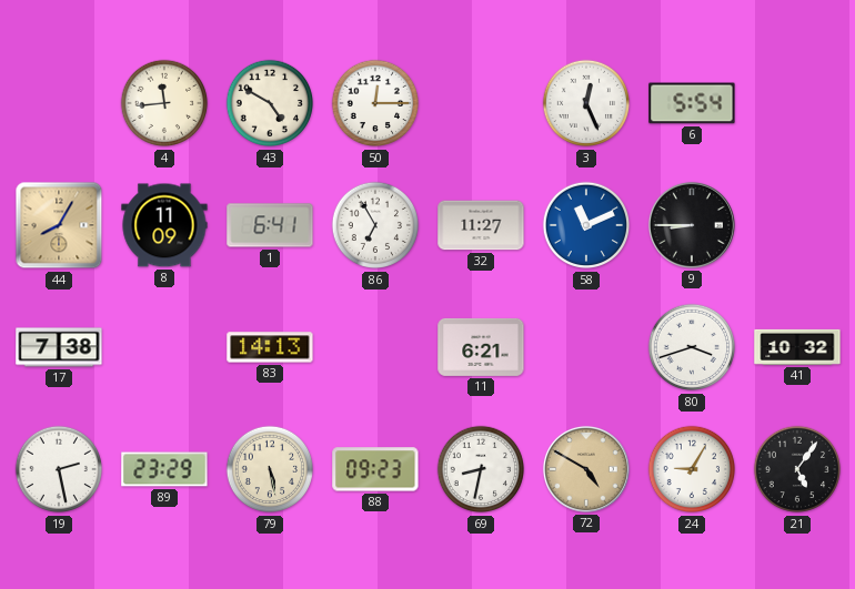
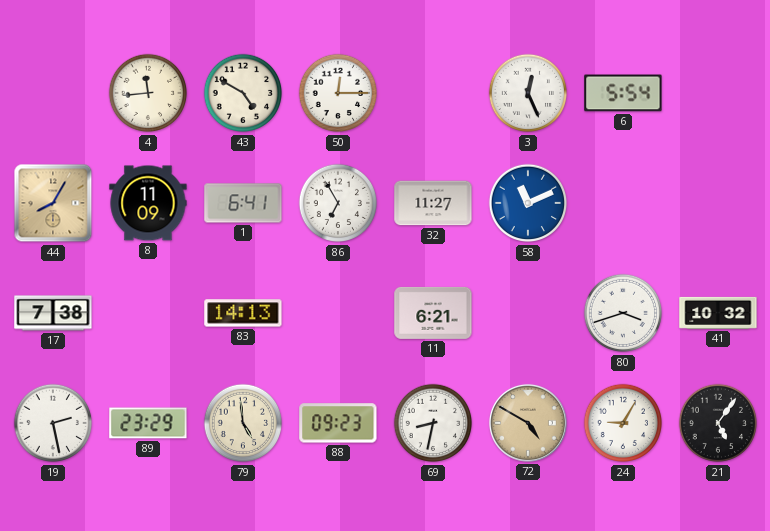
9: 8:45 -> none (692, 225)
79: 5:28 -> 4:59 (243, 423)
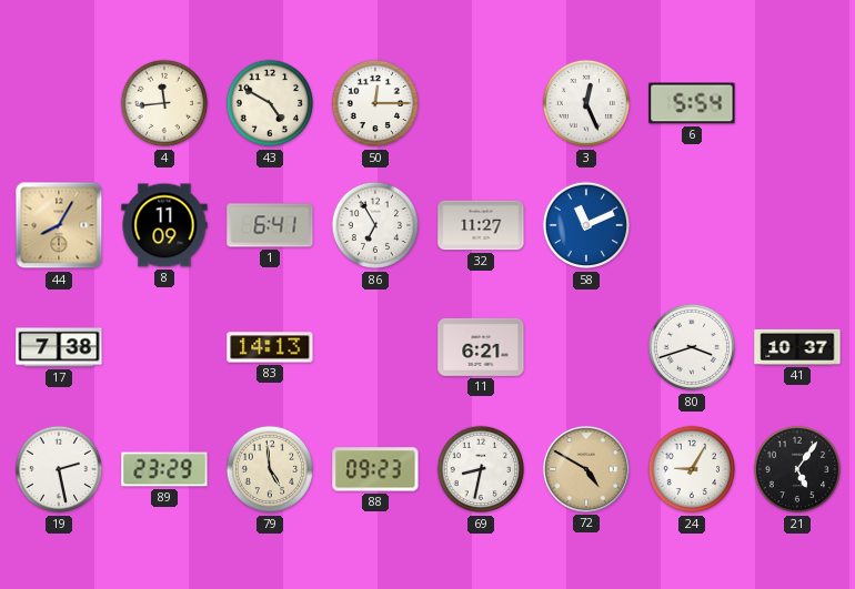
41: 10:32 -> 10:37 (797, 347)
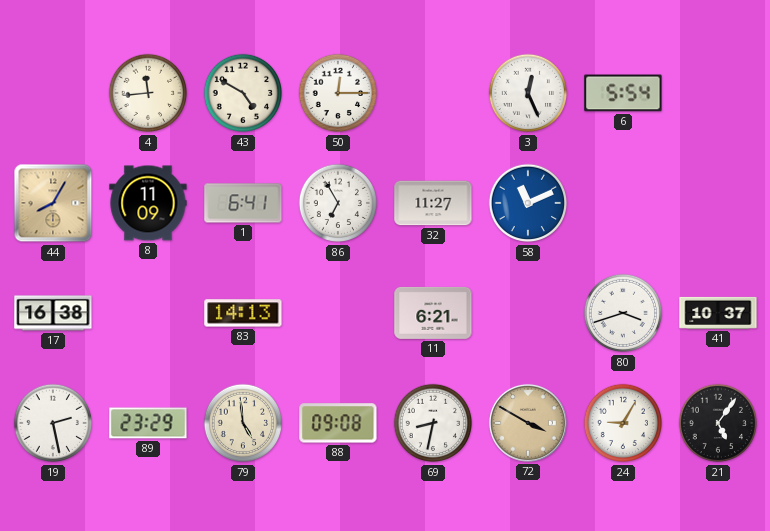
17: 7:38 -> 16:38 (53, 313)
88: 09:23 -> 09:08 (338, 423)
72: 4:50 -> 3:50 (528, 423)
